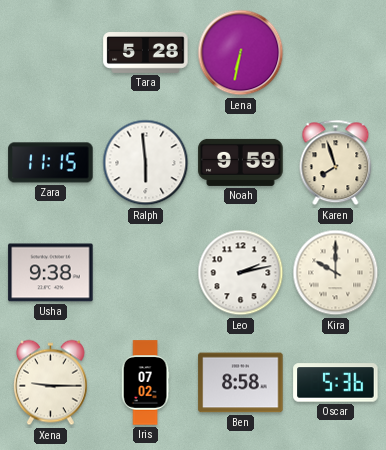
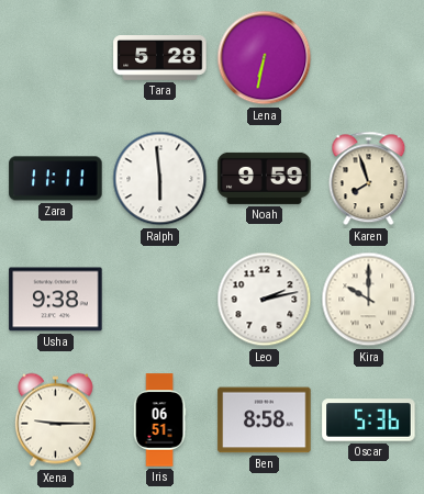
Zara: 11:15 -> 11:11 (56, 179)
Iris: 07:02 -> 06:51 (159, 420)
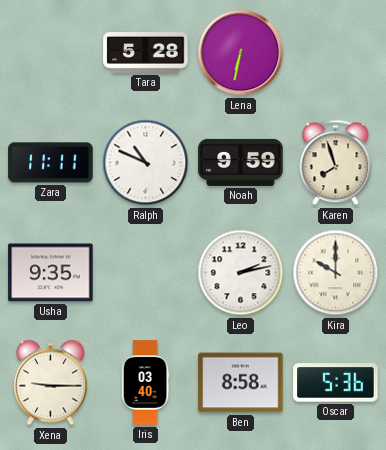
Ralph: 5:59 -> 10:49 (146, 163)
Usha: 9:38 -> 9:35 (51, 273)
Iris: 06:51 -> 03:40 (145, 383)
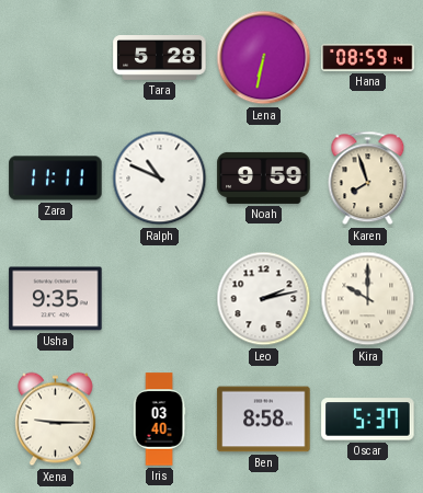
Hana: none -> 08:59 (368, 57)
Oscar: 5:36 -> 5:37 (368, 420)
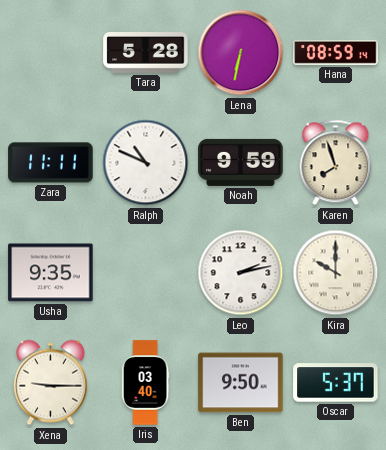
Ben: 8:58 -> 9:50 (241, 383)
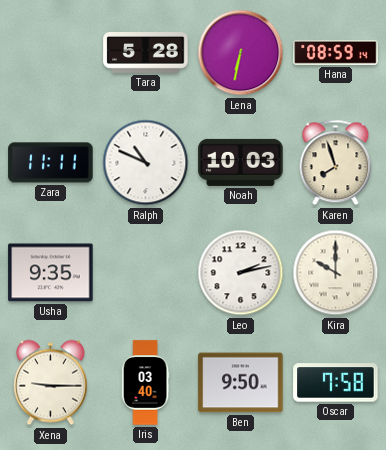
Noah: 9:59 -> 10:03 (241, 162)
Oscar: 5:37 -> 7:58 (336, 383)
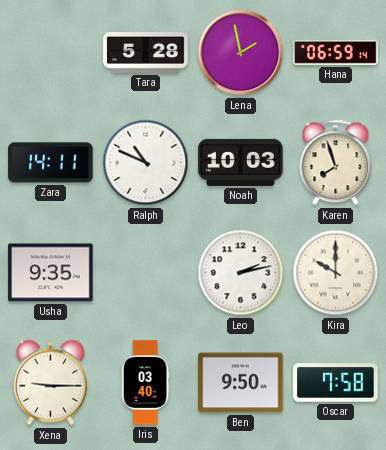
Lena: 6:32 -> 1:58 (241, 53)
Hana: 08:59 -> 06:59 (336, 52)
Zara: 11:11 -> 14:11 (51, 163)
